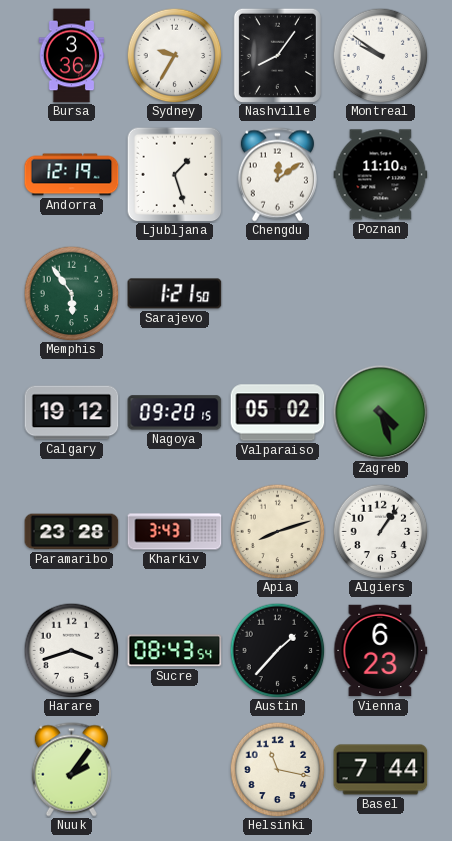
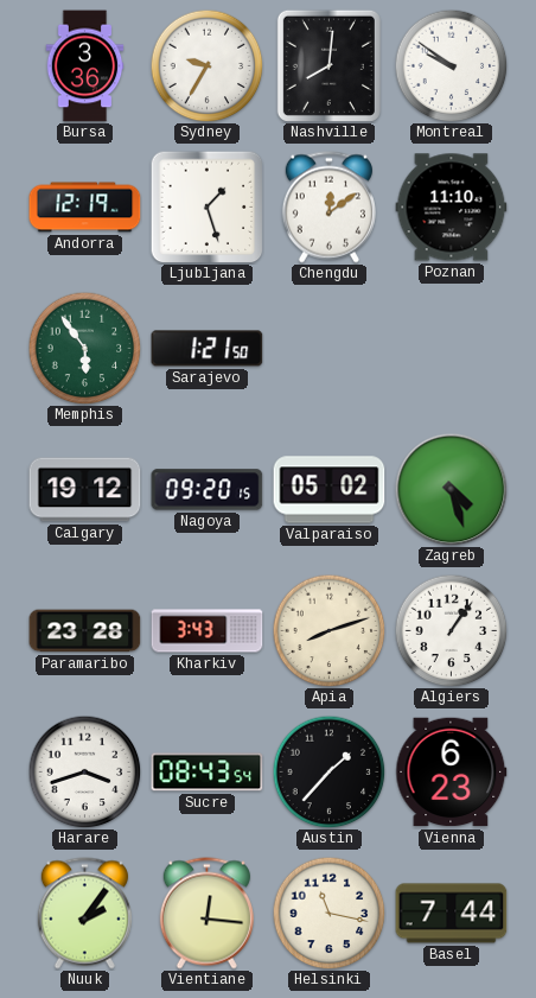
Nashville: 8:06 -> 8:01 (328, 65)
Vientiane: none -> 12:16 (206, 914)
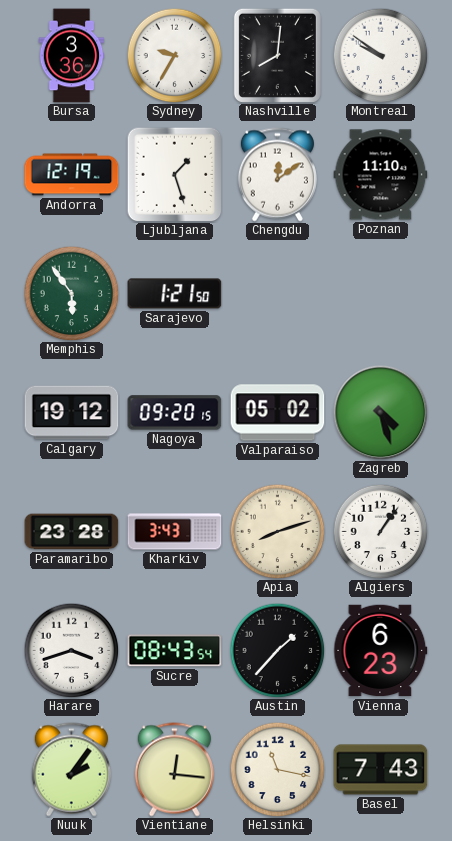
Basel: 7:44 -> 7:43 (381, 770)
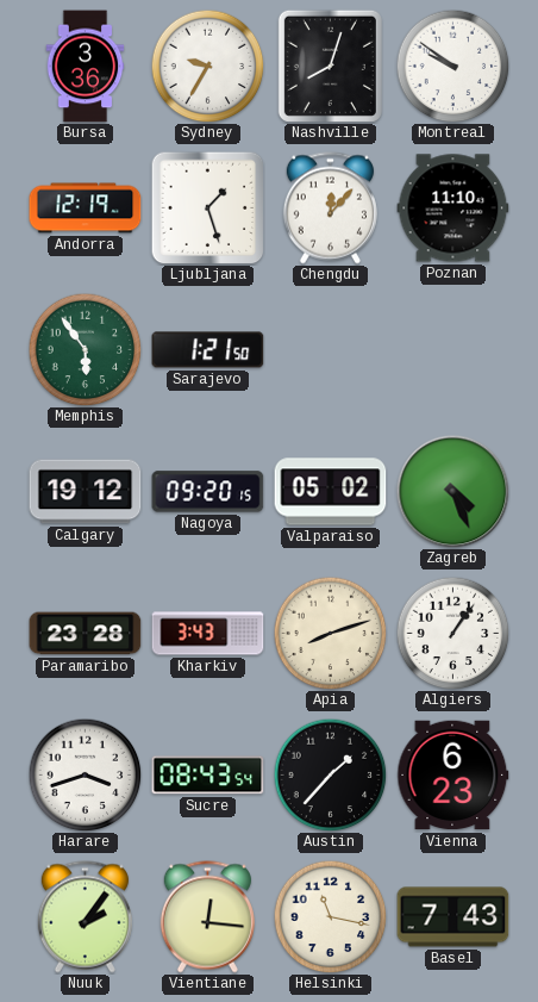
Nashville: 8:01 -> 8:03 (330, 66)
Chengdu: 12:09 -> 12:07 (330, 209)
Zagreb: 4:27 -> 4:26 (452, 491)
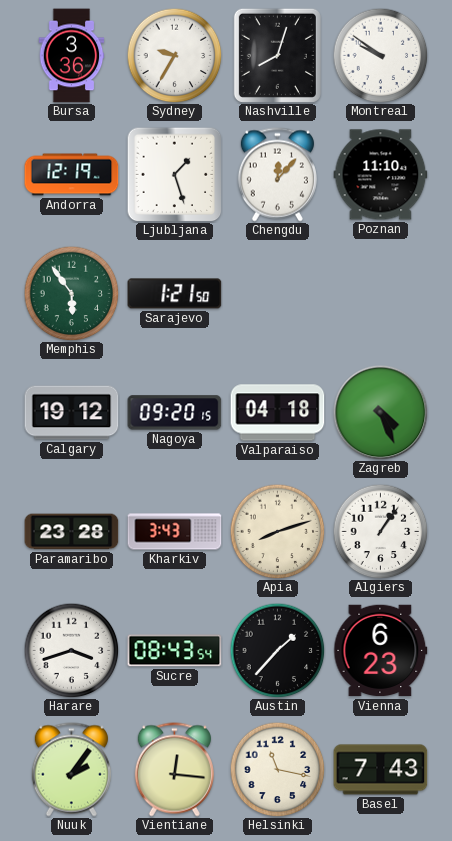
Valparaiso: 05:02 -> 04:18 (278, 413)
